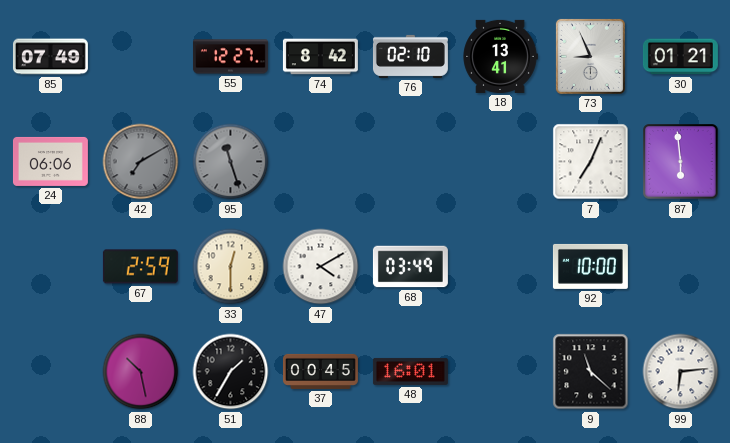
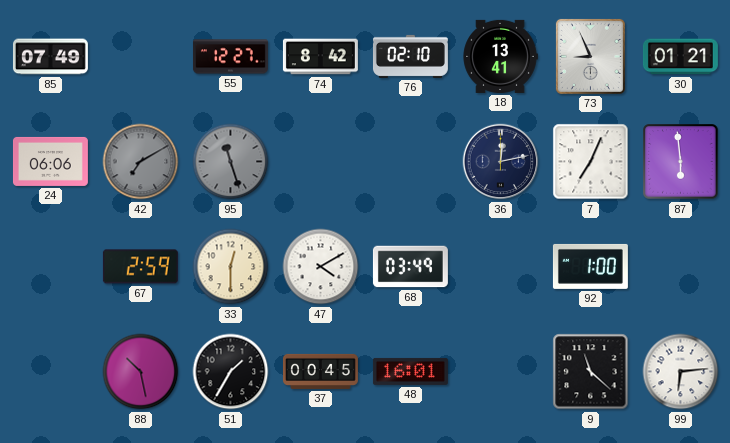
36: none -> 12:13 (501, 162)
92: 10:00 -> 1:00 (590, 266)
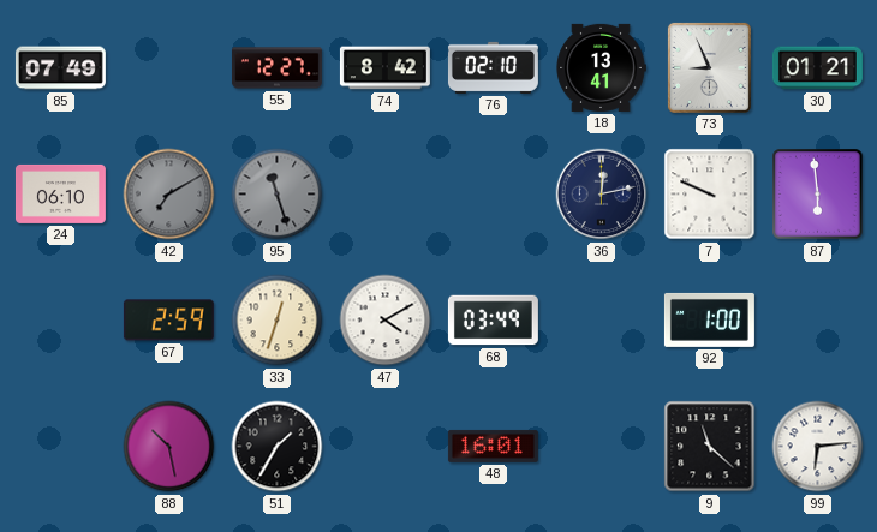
24: 06:06 -> 06:10 (60, 193)
7: 7:04 -> 9:49 (710, 195)
33: 12:30 -> 12:33 (278, 321)
37: 00:45 -> none (320, 371)
